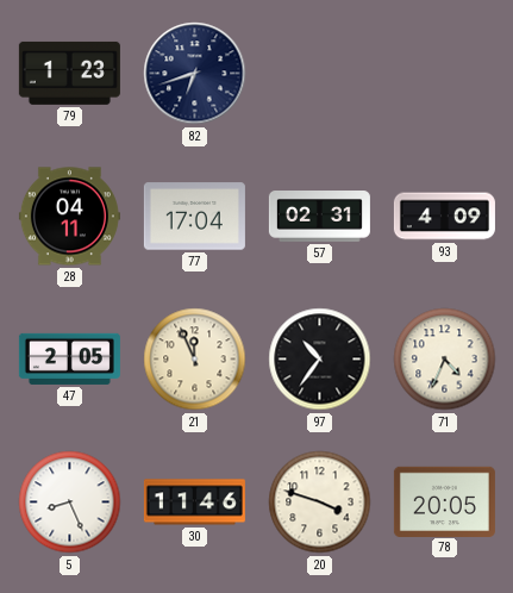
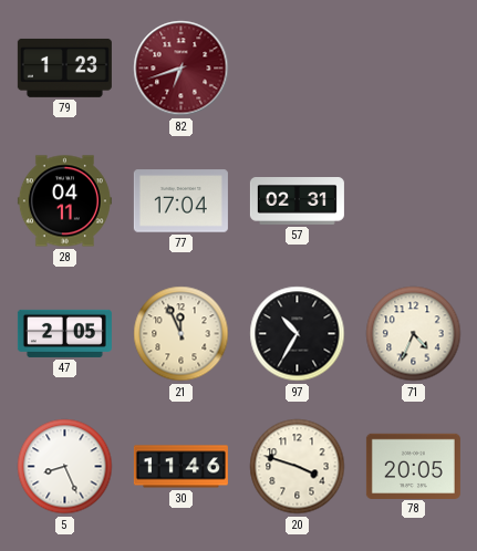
82 dial: navy -> burgundy (182, 69)
93: 4:09 -> none (444, 217)
97: 10:36 -> 10:35 (298, 334)
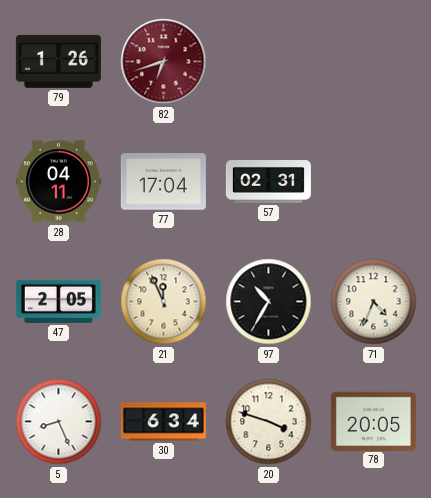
79: 1:23 -> 1:26 (58, 61)
30: 11:46 -> 6:34 (163, 422)
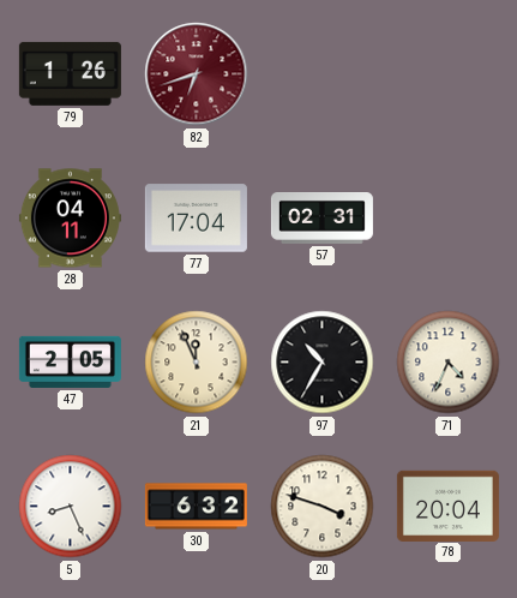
30: 6:34 -> 6:32 (196, 507)
78: 20:05 -> 20:04 (447, 506)
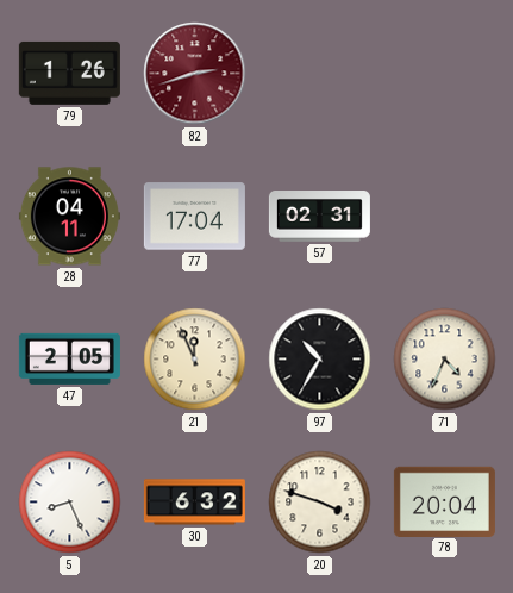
82: 6:42 -> 2:42 (195, 74)
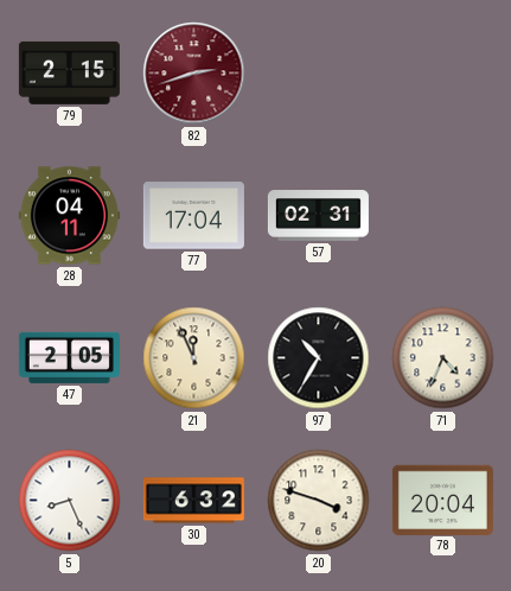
79: 1:26 -> 2:15 (69, 72)
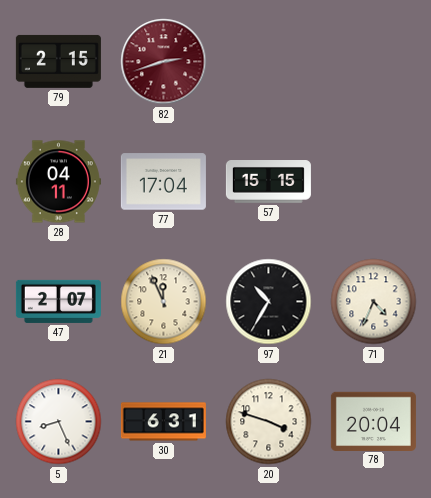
57: 02:31 -> 15:15 (268, 182)
47: 2:05 -> 2:07 (58, 301)
30: 6:32 -> 6:31 (163, 422)
